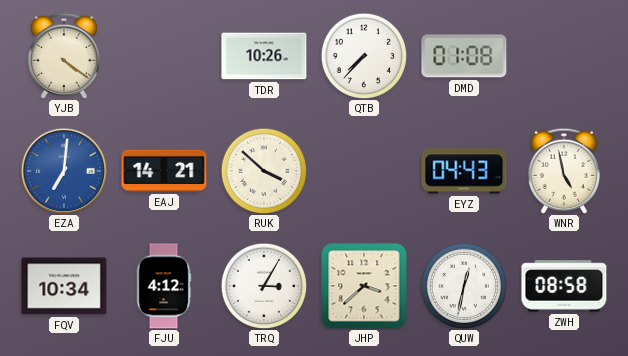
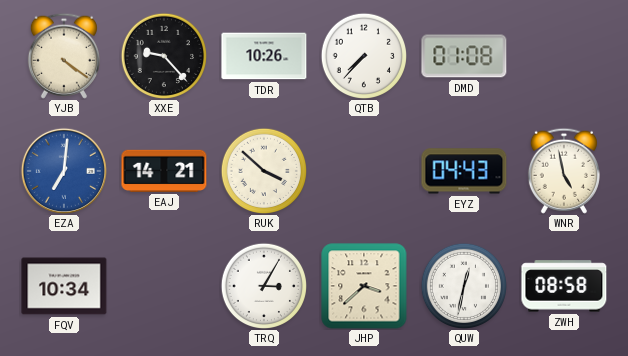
XXE: none -> 9:23 (163, 55)
FJU: 4:12 -> none (164, 286)
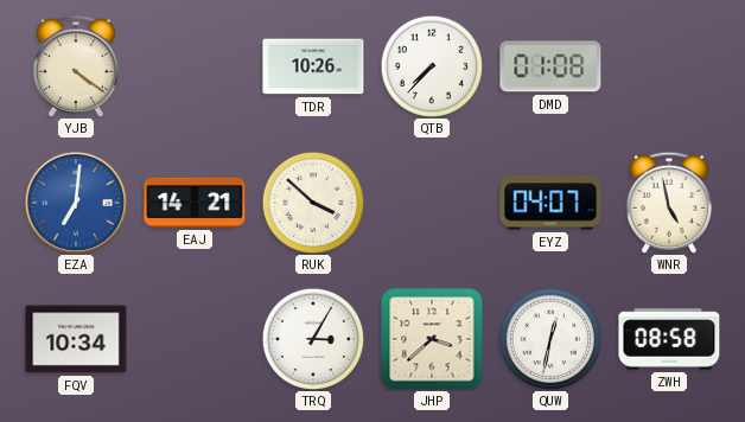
XXE: 9:23 -> none (163, 55)
EYZ: 04:43 -> 04:07 (550, 203)
